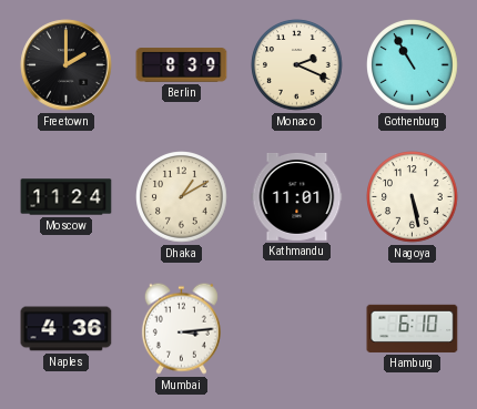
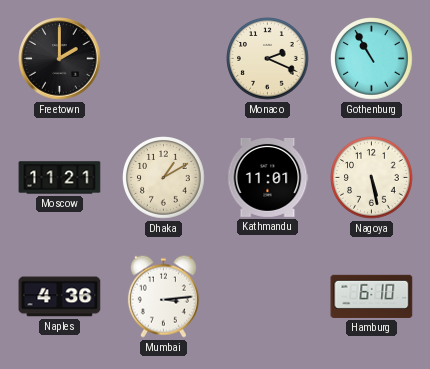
Berlin: 8:39 -> none (182, 65)
Moscow: 11:24 -> 11:21 (60, 178)
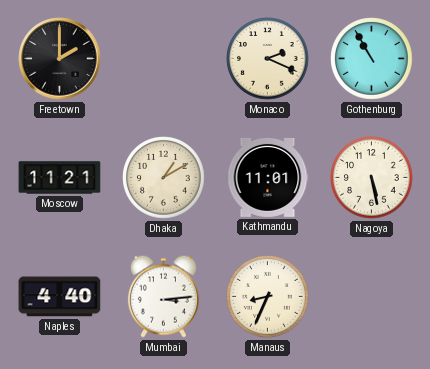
Naples: 4:36 -> 4:40 (60, 297)
Manaus: none -> 8:34 (268, 297)
Hamburg: 6:10 -> none (372, 296)
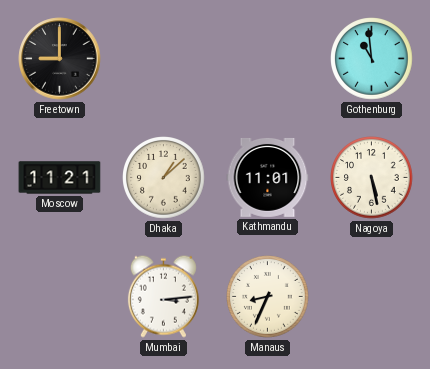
Freetown: 2:00 -> 9:00 (60, 59)
Monaco: 2:19 -> none (268, 59)
Gothenburg: 10:55 -> 10:59 (372, 59)
Dhaka: 1:10 -> 1:08 (164, 178)
Naples: 4:40 -> none (60, 297)
